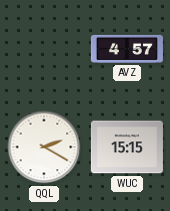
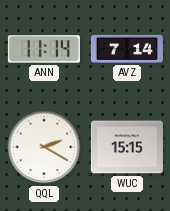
ANN: none -> 11:14 (44, 49)
AVZ: 4:57 -> 7:14 (127, 49)
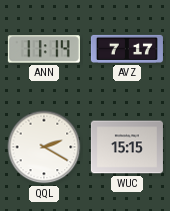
AVZ: 7:14 -> 7:17 (127, 49)
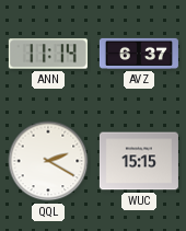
AVZ: 7:17 -> 6:37 (139, 54)
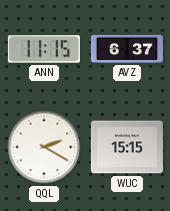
ANN: 11:14 -> 11:15 (44, 49)
